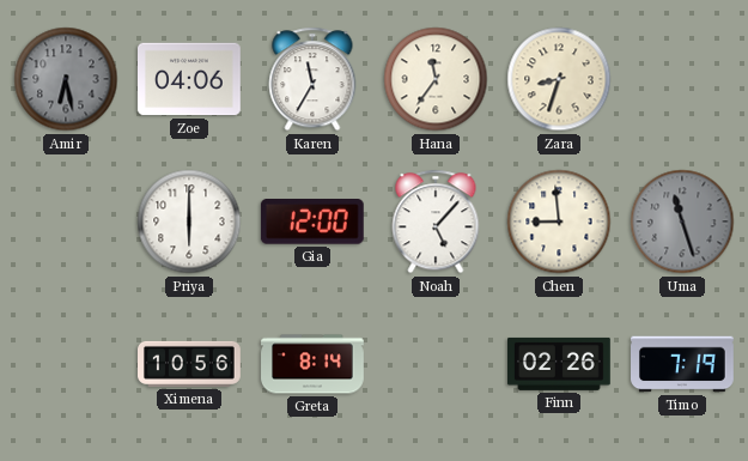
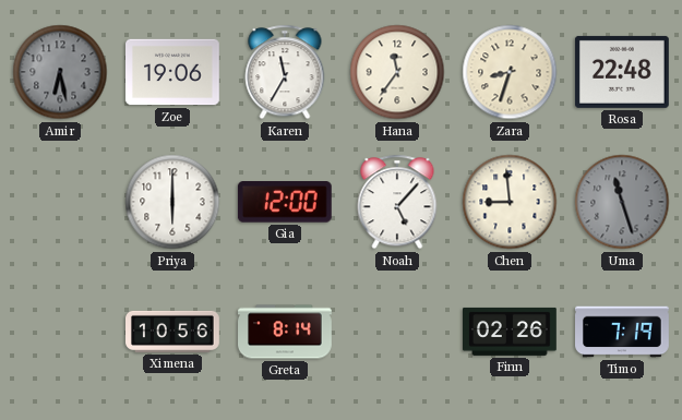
Zoe: 04:06 -> 19:06 (174, 72)
Rosa: none -> 22:48 (622, 72)
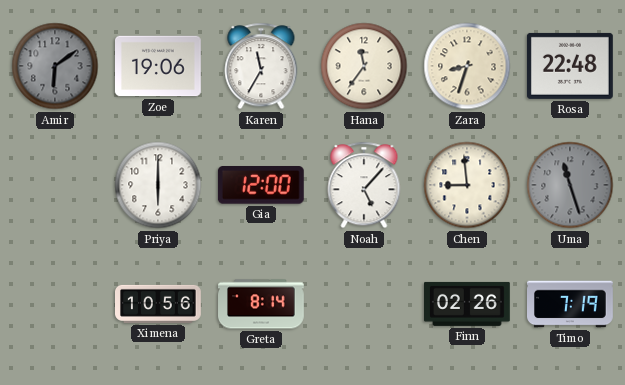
Amir: 6:28 -> 6:09 (55, 66)
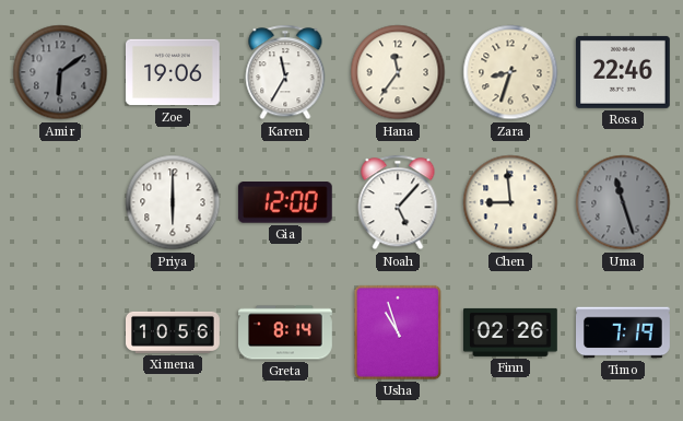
Rosa: 22:48 -> 22:46 (623, 72)
Usha: none -> 10:57 (398, 332)
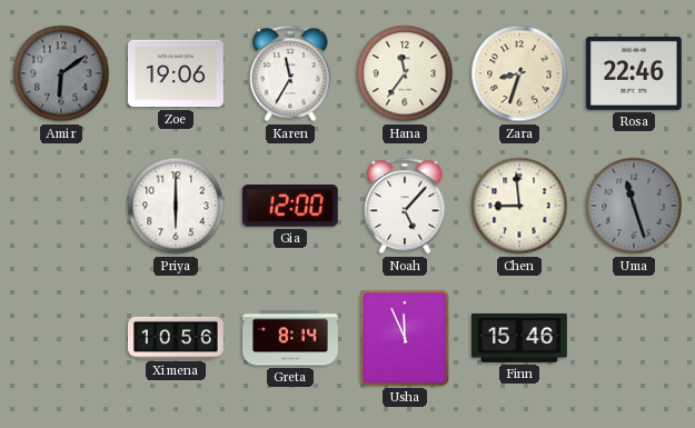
Usha: 10:57 -> 11:56 (405, 338)
Finn: 02:26 -> 15:46 (520, 338)
Timo: 7:19 -> none (624, 332)
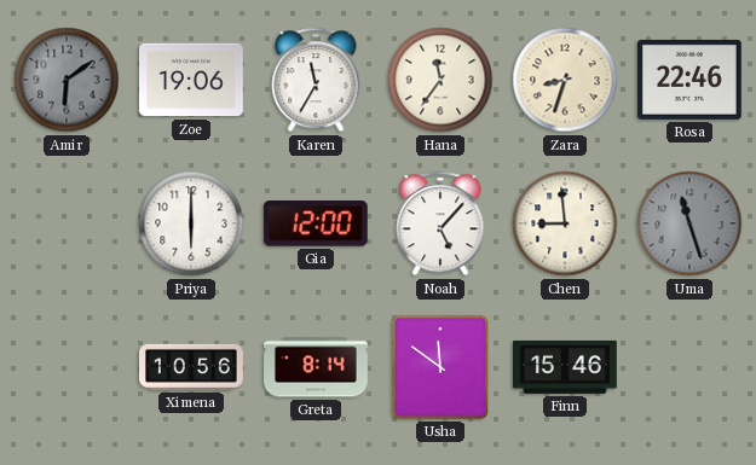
Usha: 11:56 -> 11:51 (440, 367)
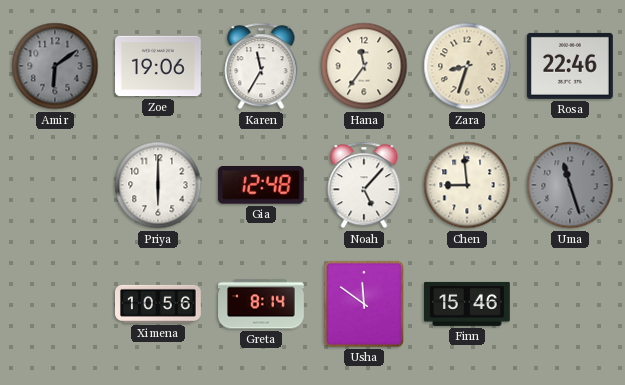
Gia: 12:00 -> 12:48 (261, 186)
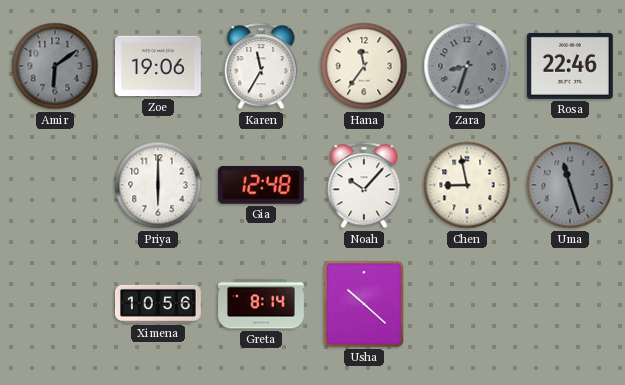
Zara dial: cream -> grey (467, 66)
Noah: 5:07 -> 10:07 (364, 185)
Chen: 8:59 -> 8:58 (467, 185)
Usha: 11:51 -> 10:22 (364, 304)
Finn: 15:46 -> none (468, 304)
